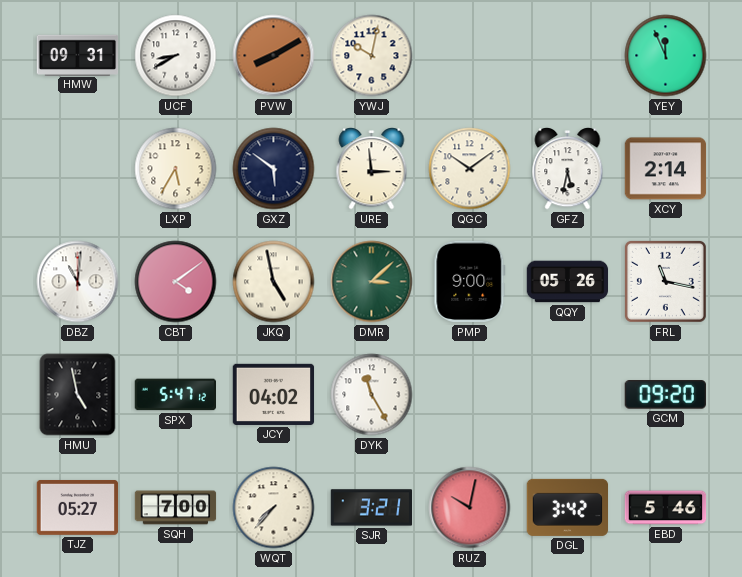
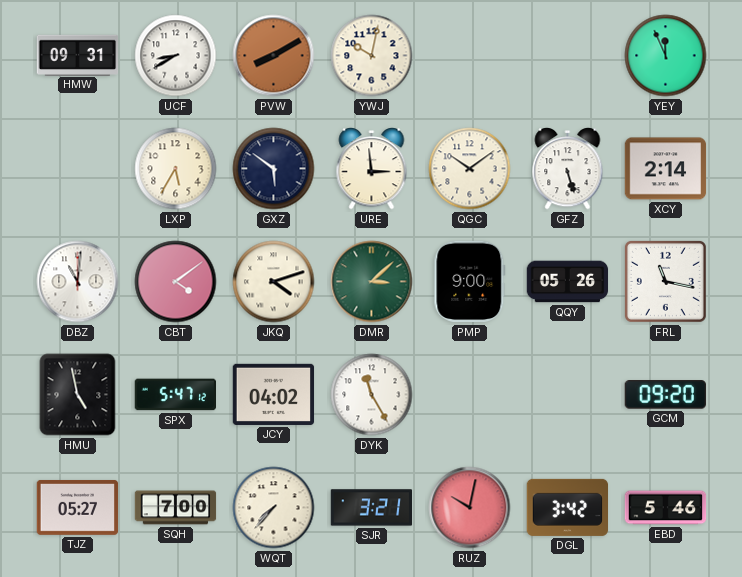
GFZ: 5:32 -> 5:27 (568, 169)
JKQ: 4:58 -> 4:12 (274, 282)
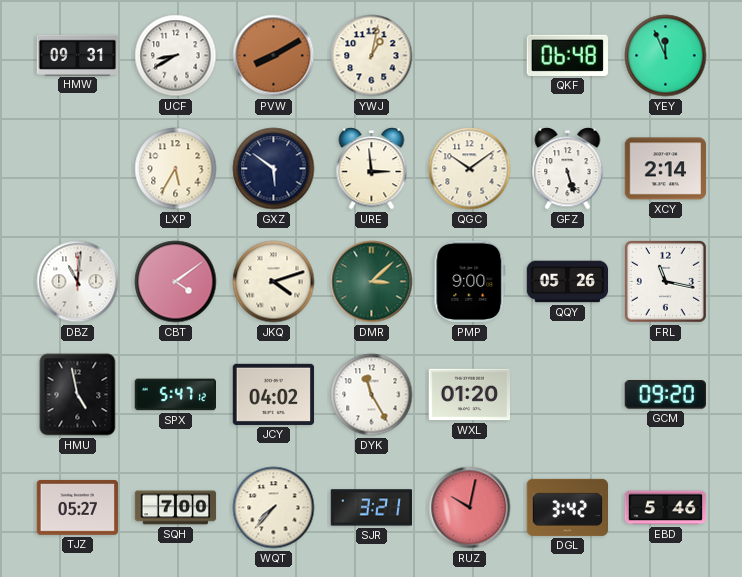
YWJ: 10:02 -> 1:02 (372, 56)
QKF: none -> 06:48 (567, 55)
WXL: none -> 01:20 (470, 395)
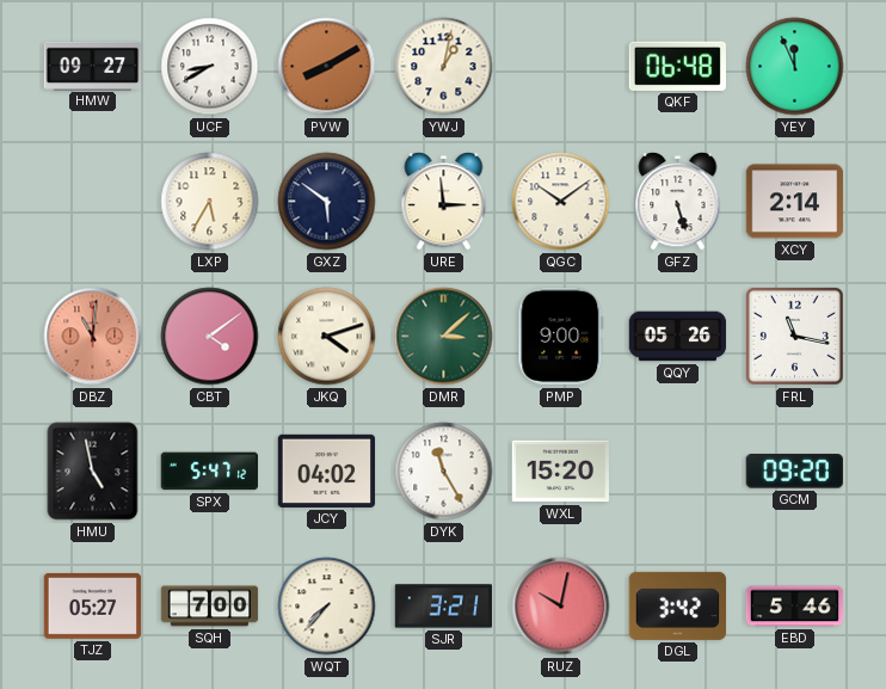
HMW: 09:31 -> 09:27 (93, 66)
DBZ dial: white -> salmon (93, 337)
WXL: 01:20 -> 15:20 (561, 472)
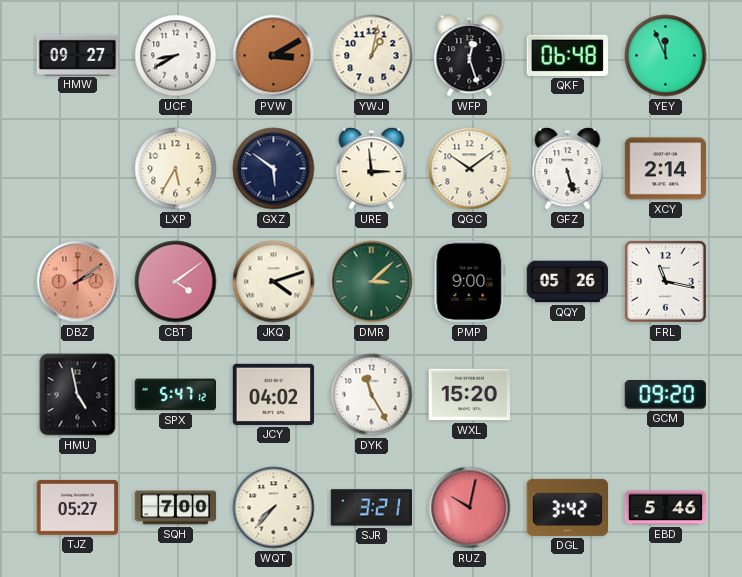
PVW: 8:10 -> 3:10 (274, 56)
WFP: none -> 12:27 (470, 56)
DBZ: 11:01 -> 2:09 (78, 282)
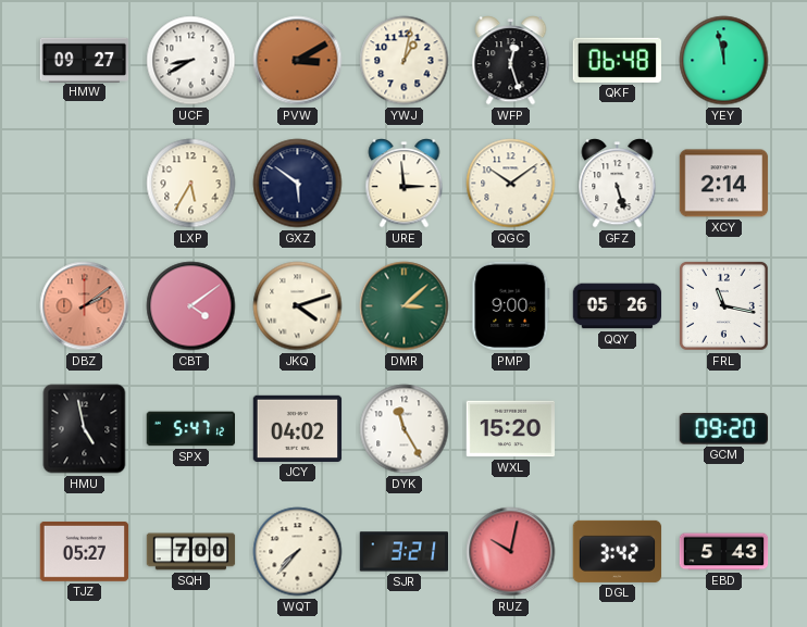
YEY: 11:56 -> 11:58 (724, 61)
EBD: 5:46 -> 5:43 (724, 552)
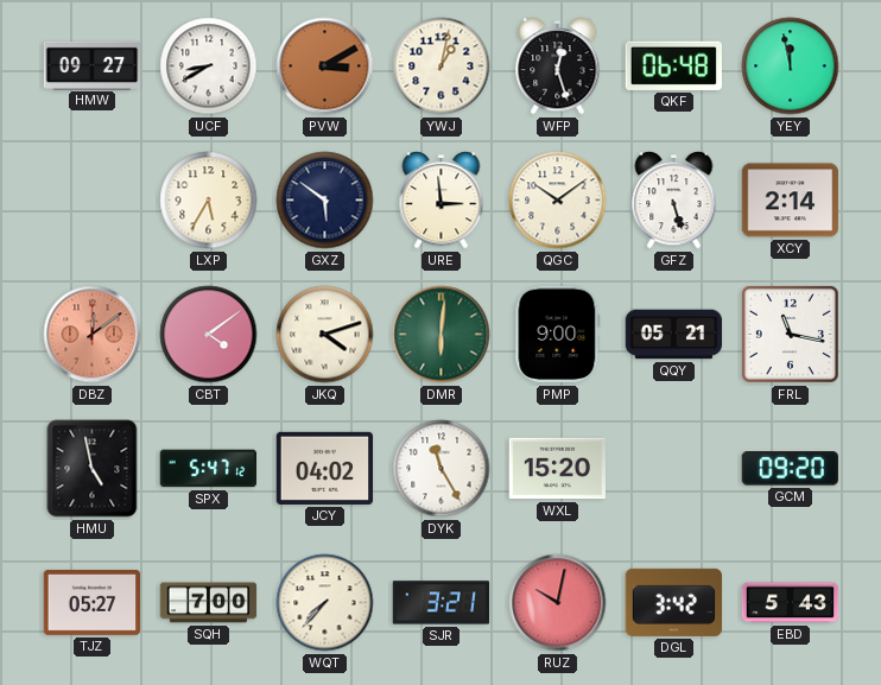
DBZ: 2:09 -> 12:09 (93, 335)
DMR: 3:08 -> 6:01 (442, 335)
QQY: 05:26 -> 05:21 (674, 335)
